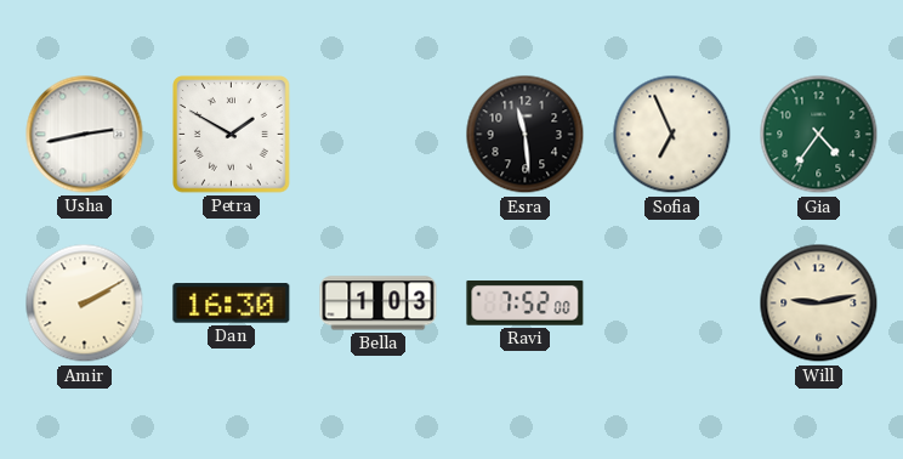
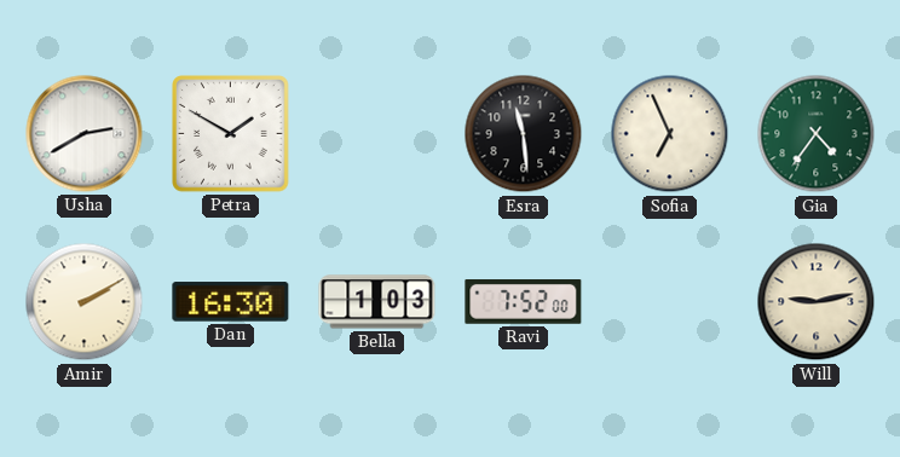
Usha: 2:43 -> 2:40 (85, 134)
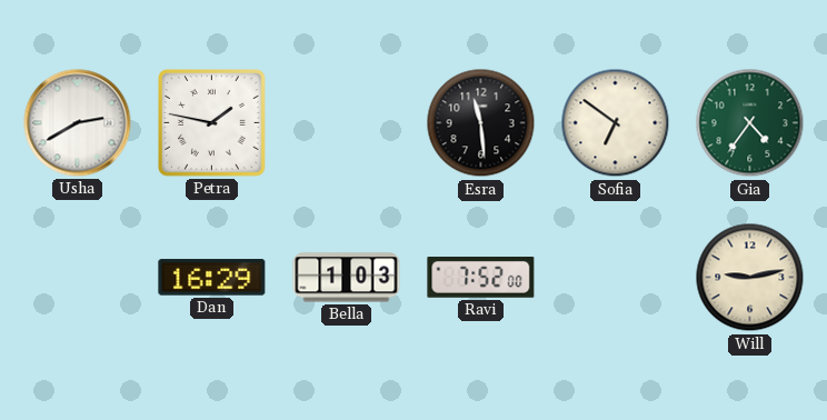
Petra: 1:50 -> 1:47 (212, 123)
Sofia: 6:56 -> 6:51 (616, 123)
Amir: 2:10 -> none (85, 302)
Dan: 16:30 -> 16:29 (212, 278)
